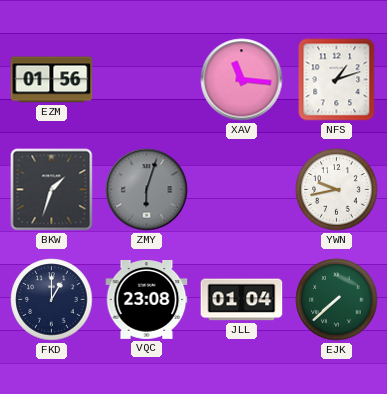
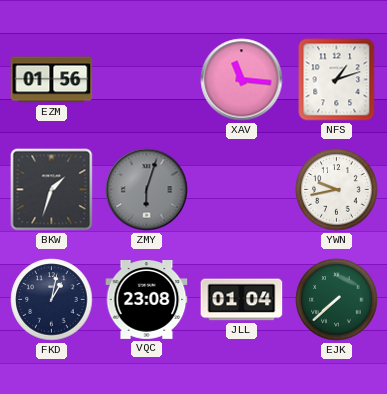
FKD: 1:00 -> 1:02 (52, 300)
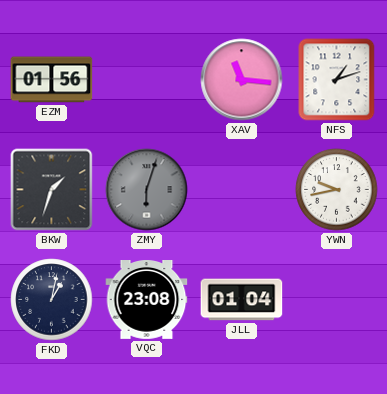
EJK: 7:38 -> none (337, 300)
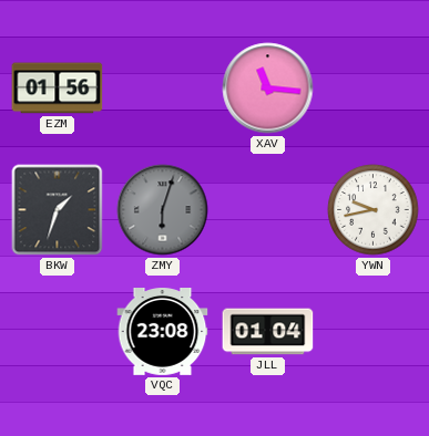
NFS: 1:12 -> none (337, 80)
FKD: 1:02 -> none (52, 300)
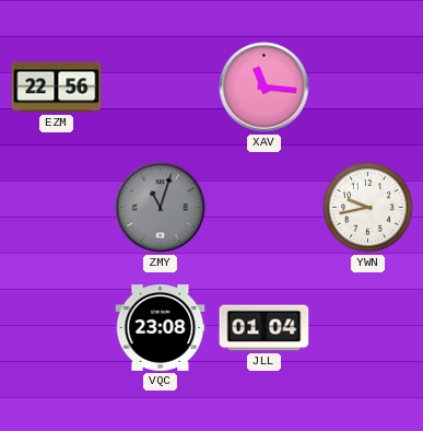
EZM: 01:56 -> 22:56 (57, 88)
BKW: 1:33 -> none (58, 210)
ZMY: 6:03 -> 11:03 (161, 208)
